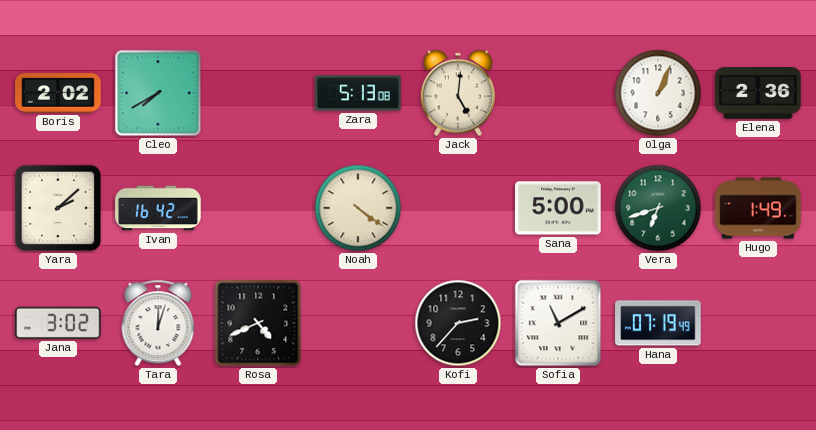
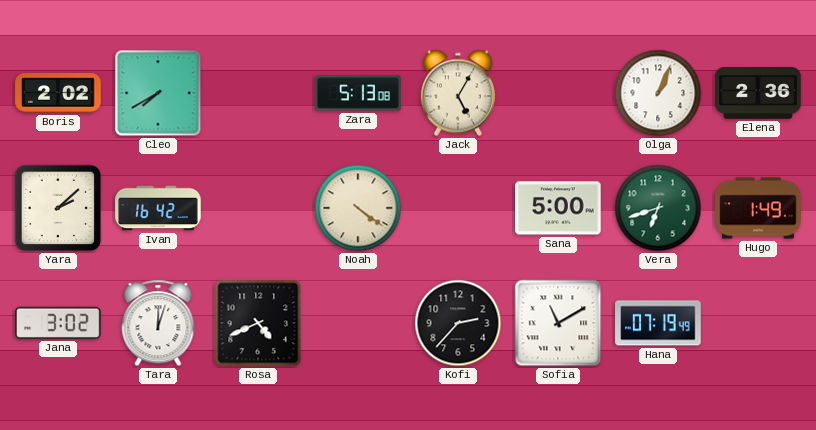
Jack: 5:01 -> 5:05 (458, 93)
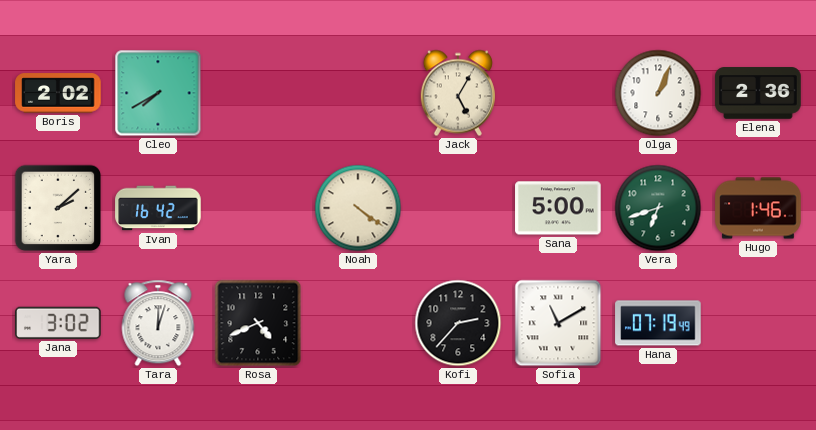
Zara: 5:13 -> none (358, 93)
Hugo: 1:49 -> 1:46 (758, 208)
